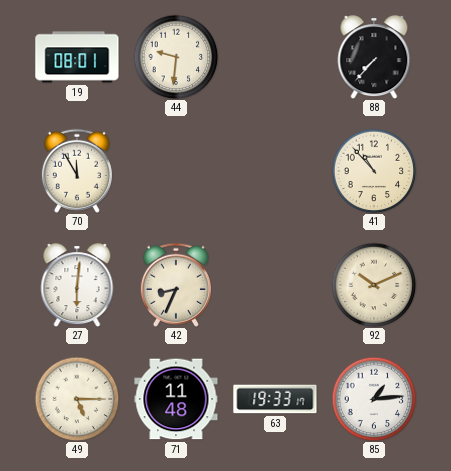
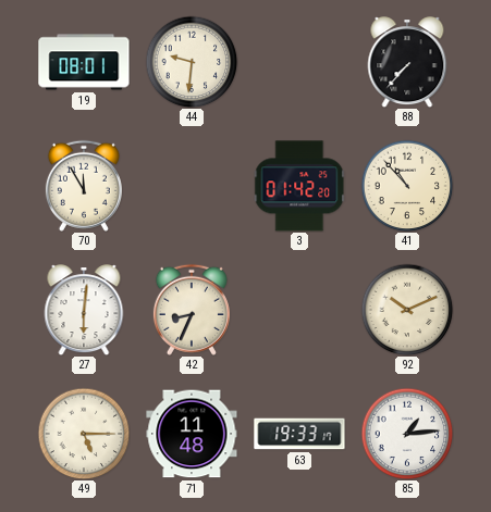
3: none -> 01:42 (299, 186)
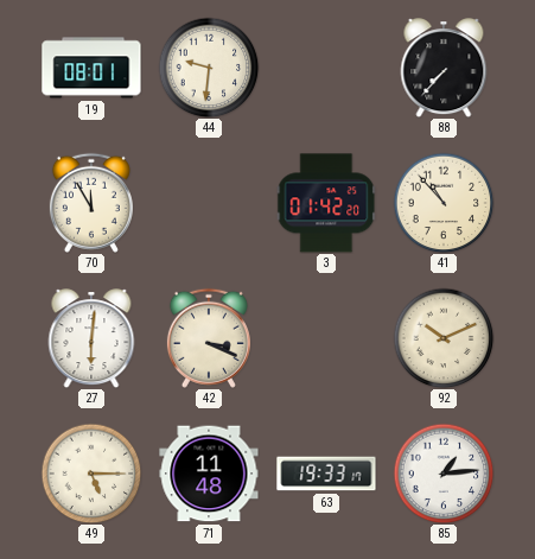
42: 8:34 -> 3:19 (209, 338)
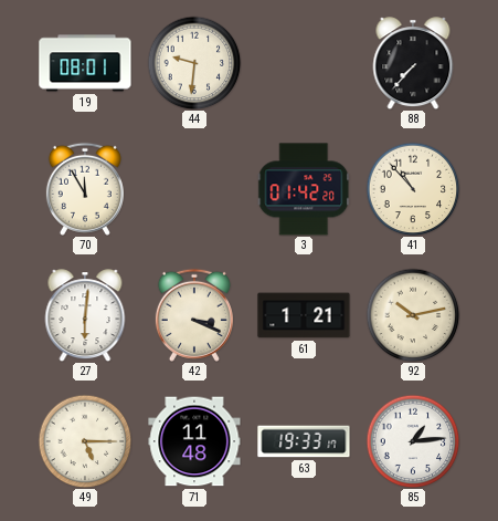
61: none -> 1:21 (304, 315)
92: 10:11 -> 10:13 (413, 315)
